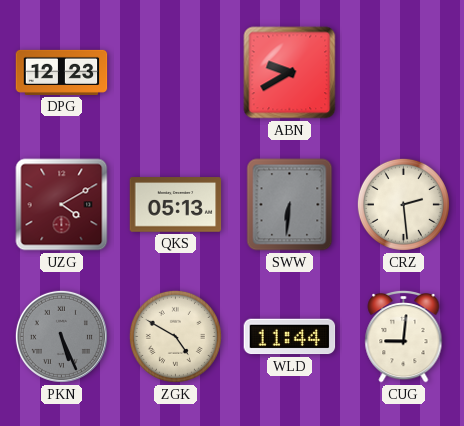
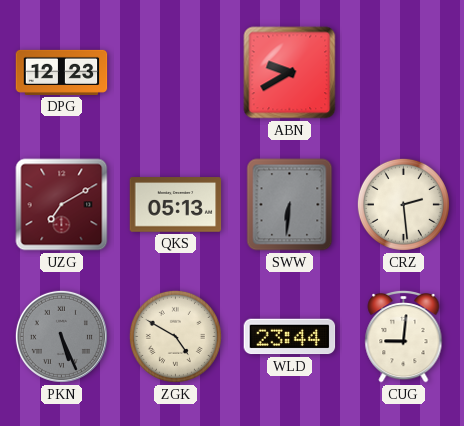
UZG: 4:10 -> 7:10 (62, 205)
WLD: 11:44 -> 23:44 (290, 337)
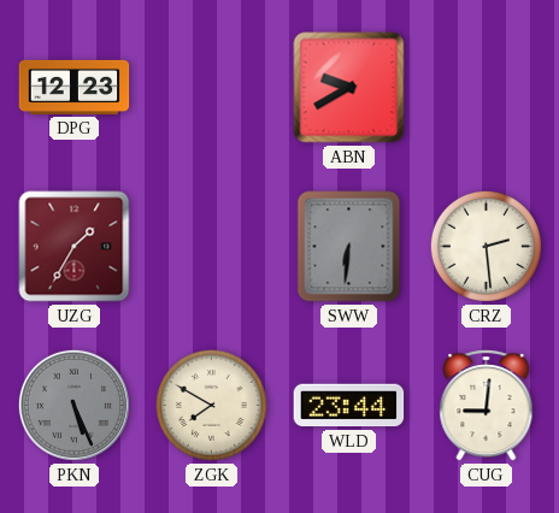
UZG: 7:10 -> 1:35 (75, 247)
QKS: 05:13 -> none (176, 205)
ZGK: 4:50 -> 7:50 (211, 405)
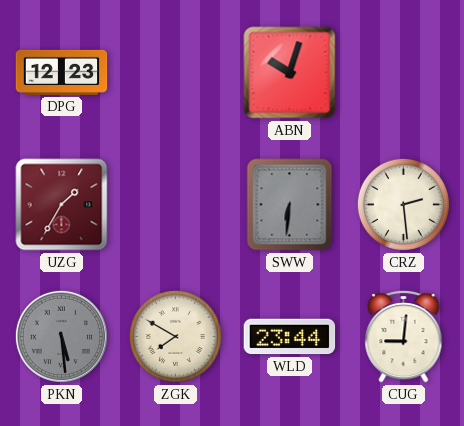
ABN: 9:40 -> 10:03 (290, 73)
PKN: 5:26 -> 5:29 (61, 336)
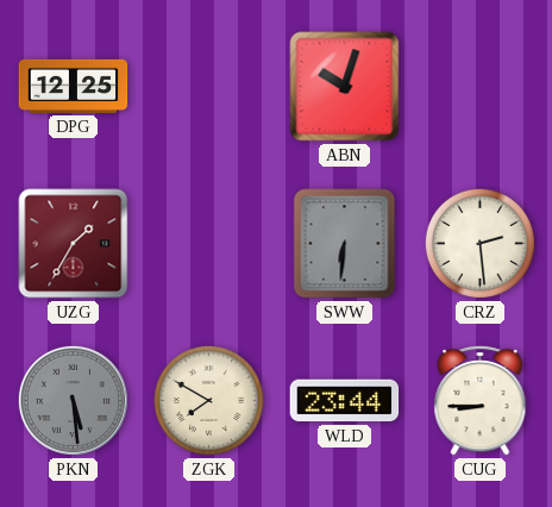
DPG: 12:23 -> 12:25 (74, 86)
CUG: 9:01 -> 8:45 (481, 400)
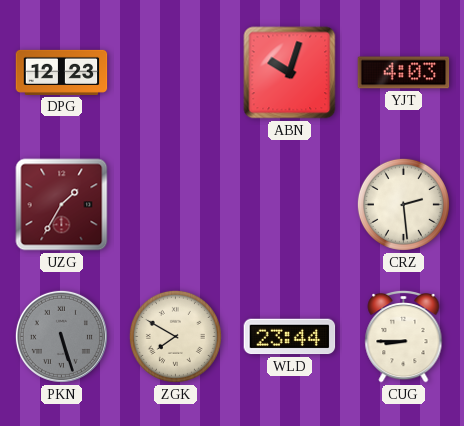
DPG: 12:25 -> 12:23 (62, 72)
YJT: none -> 4:03 (404, 73)
SWW: 6:31 -> none (345, 244)
PKN: 5:29 -> 5:27 (61, 336)
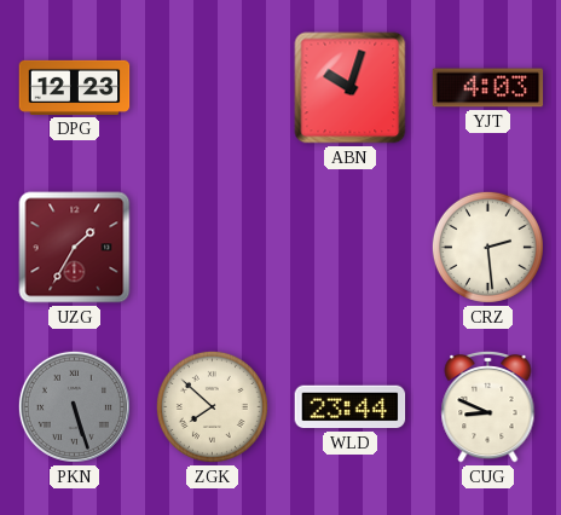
ZGK: 7:50 -> 7:52 (212, 406)
CUG: 8:45 -> 8:49 (488, 406)
